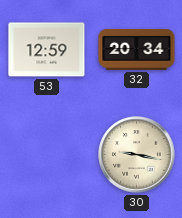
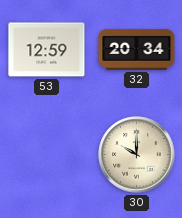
30: 9:17 -> 10:00 (137, 155)
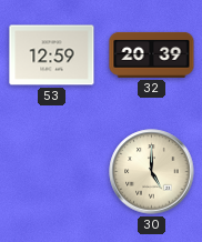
32: 20:34 -> 20:39 (152, 54)
30: 10:00 -> 5:00 (152, 172)
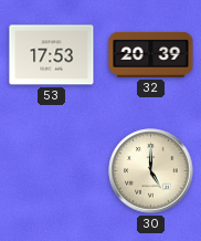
53: 12:59 -> 17:53 (52, 55)
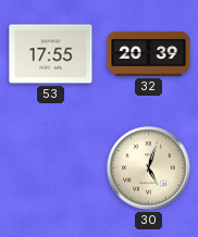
53: 17:53 -> 17:55 (51, 54)
30: 5:00 -> 5:03 (149, 169)
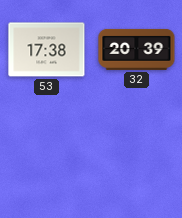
53: 17:55 -> 17:38 (47, 50)
30: 5:03 -> none (149, 169)
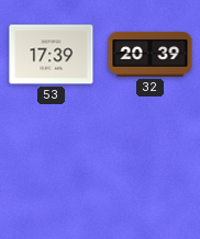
53: 17:38 -> 17:39 (52, 55)
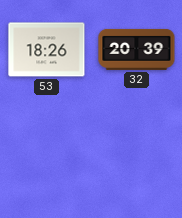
53: 17:39 -> 18:26 (47, 50)
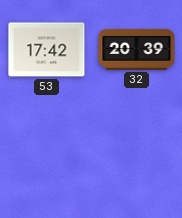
53: 18:26 -> 17:42 (47, 50)
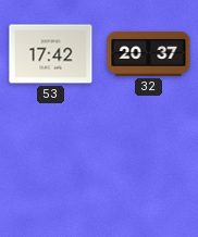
32: 20:39 -> 20:37 (149, 53)
